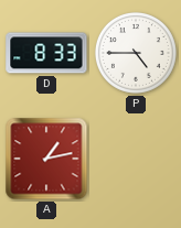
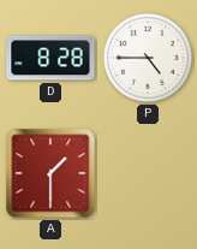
D: 8:33 -> 8:28 (50, 58)
A: 1:13 -> 1:30 (50, 173)
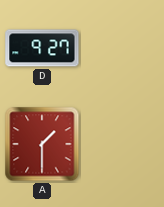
D: 8:28 -> 9:27 (42, 48)
P: 4:45 -> none (148, 58)
